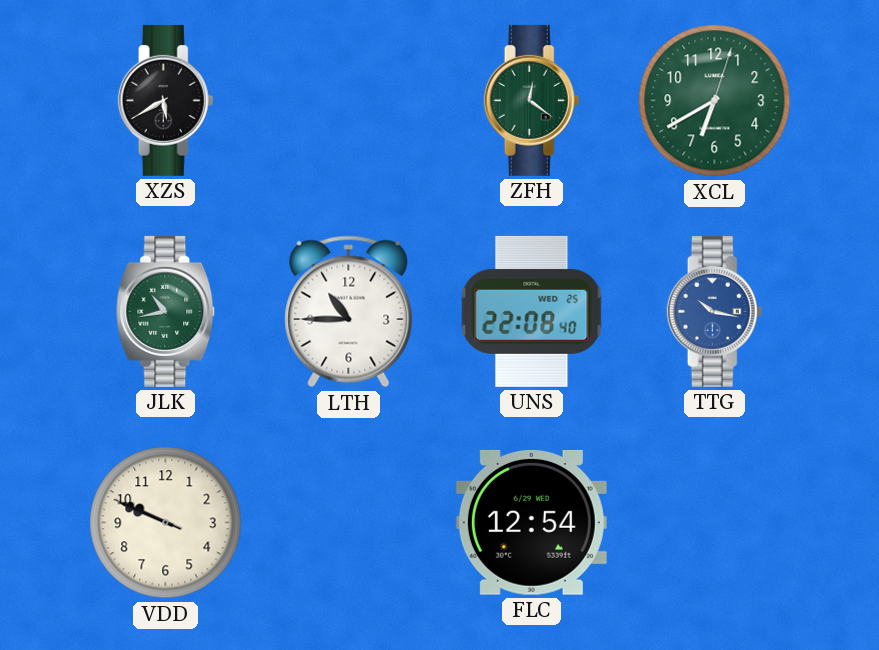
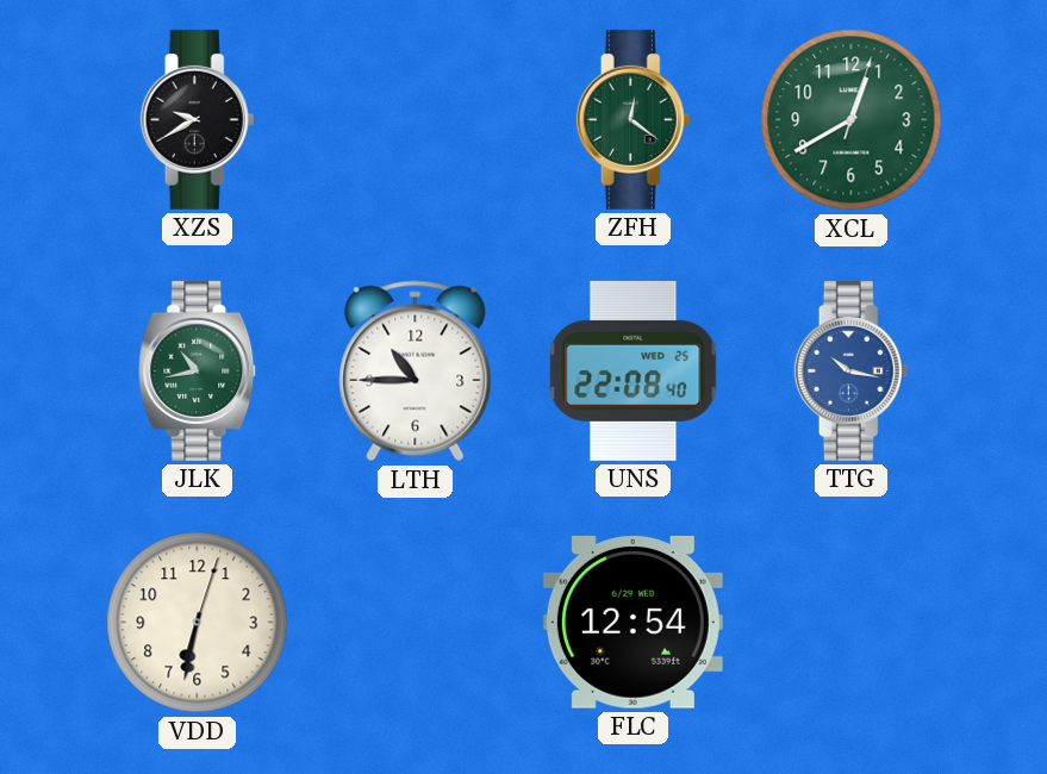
XZS: 5:40 -> 9:40 (198, 119)
XCL: 6:40 -> 12:40 (852, 120)
VDD: 9:48 -> 6:32 (198, 623)
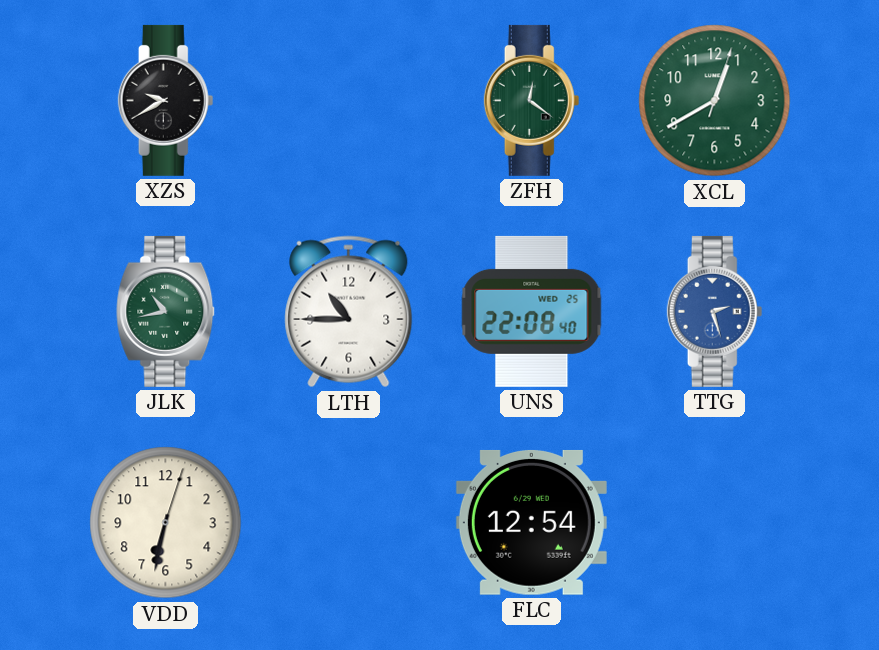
TTG: 10:17 -> 2:27 (715, 311)
